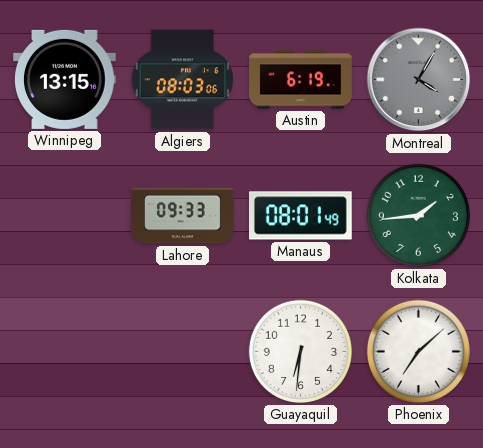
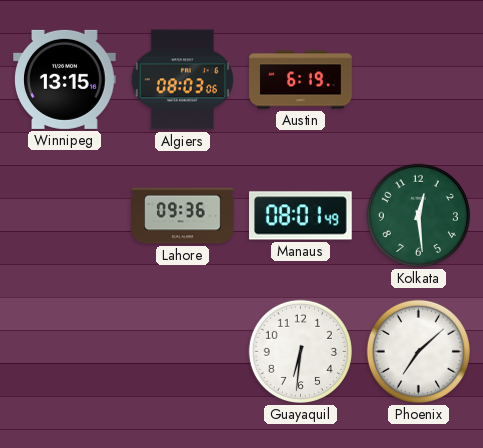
Montreal: 4:05 -> none (419, 80)
Lahore: 09:33 -> 09:36 (183, 216)
Kolkata: 1:44 -> 12:29 (418, 215)
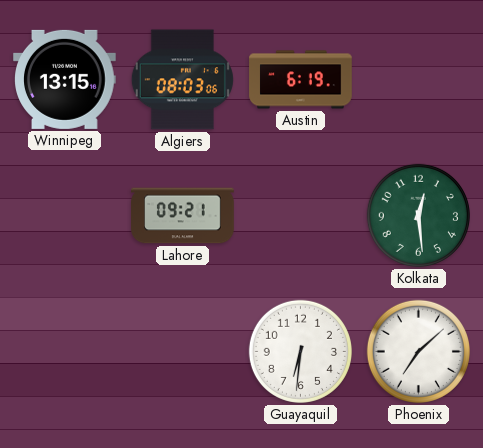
Lahore: 09:36 -> 09:21 (183, 216)
Manaus: 08:01 -> none (301, 216)
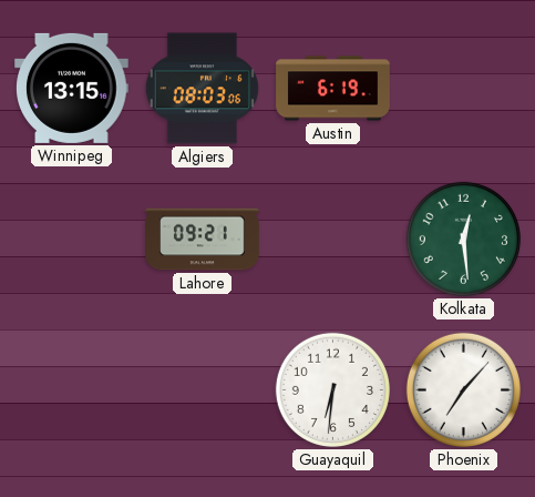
Phoenix: 7:08 -> 7:07 (463, 389)
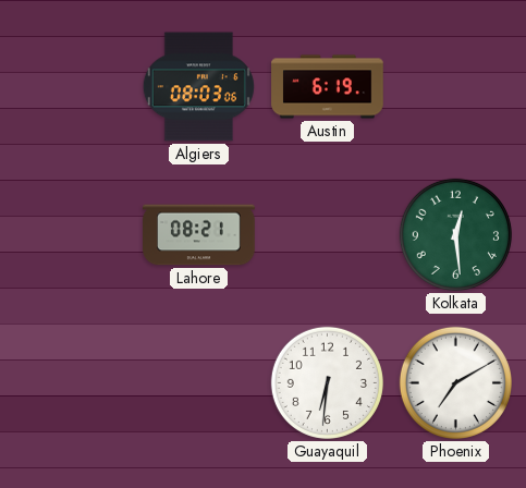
Winnipeg: 13:15 -> none (72, 88)
Lahore: 09:21 -> 08:21 (199, 235)
Phoenix: 7:07 -> 7:10 (455, 382)
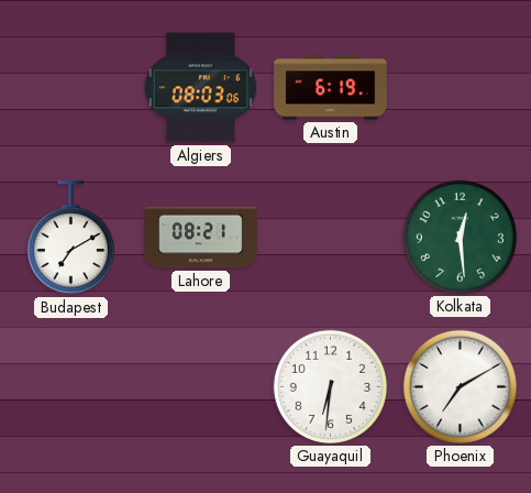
Budapest: none -> 7:10 (70, 238)
